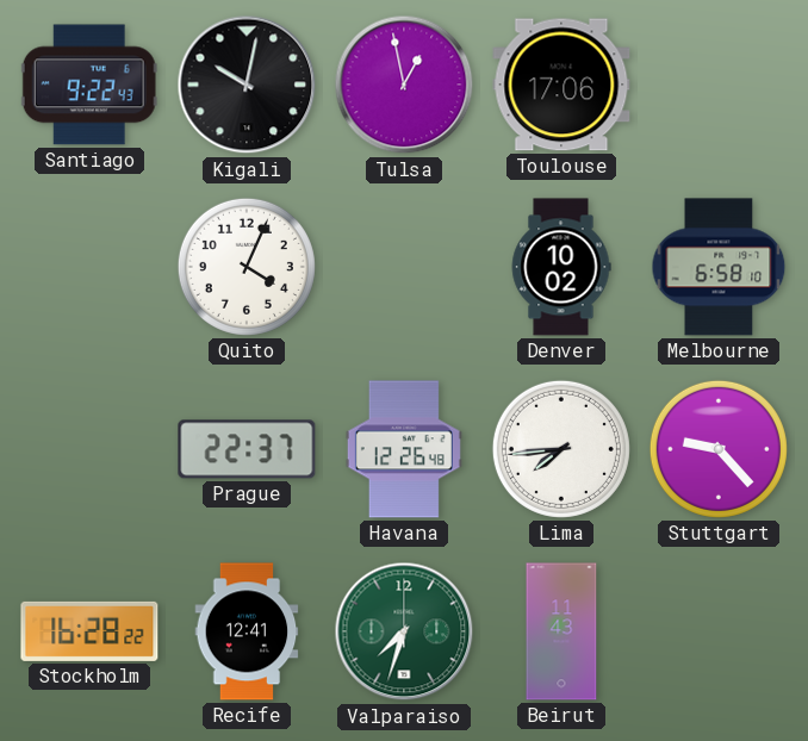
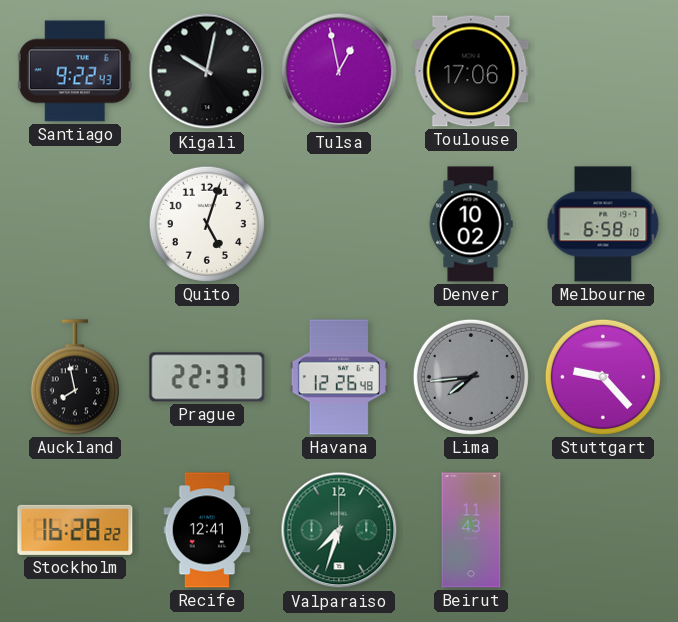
Quito: 4:04 -> 5:03 (207, 224)
Auckland: none -> 7:58 (75, 377)
Lima dial: white -> grey (471, 377)
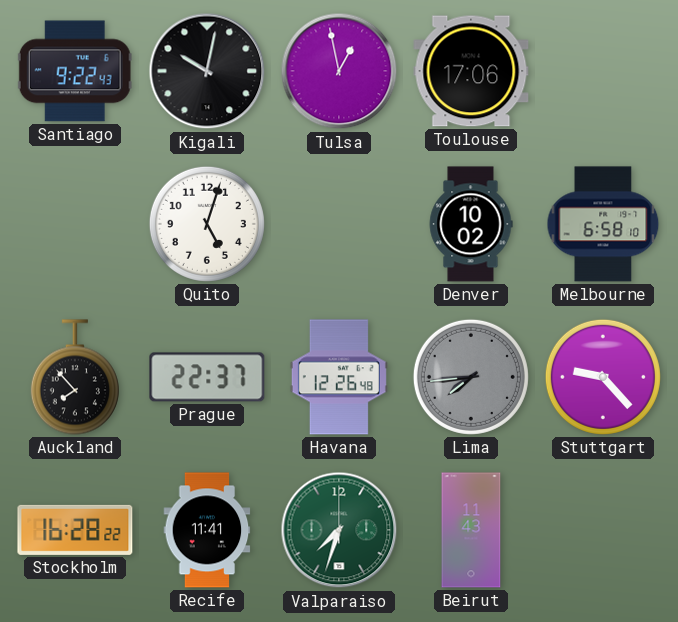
Auckland: 7:58 -> 7:53 (75, 377)
Recife: 12:41 -> 11:41 (207, 530)
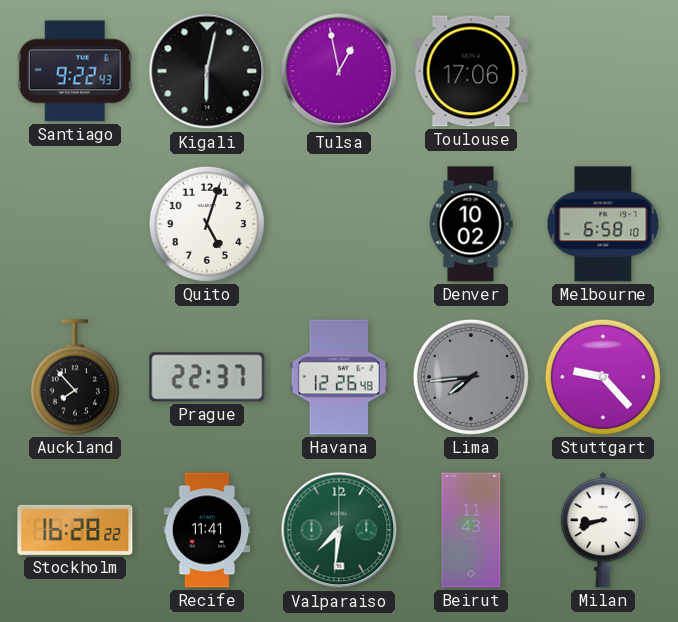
Kigali: 10:02 -> 6:02 (207, 71)
Valparaiso: 7:33 -> 7:31 (339, 530)
Milan: none -> 8:42 (602, 530)
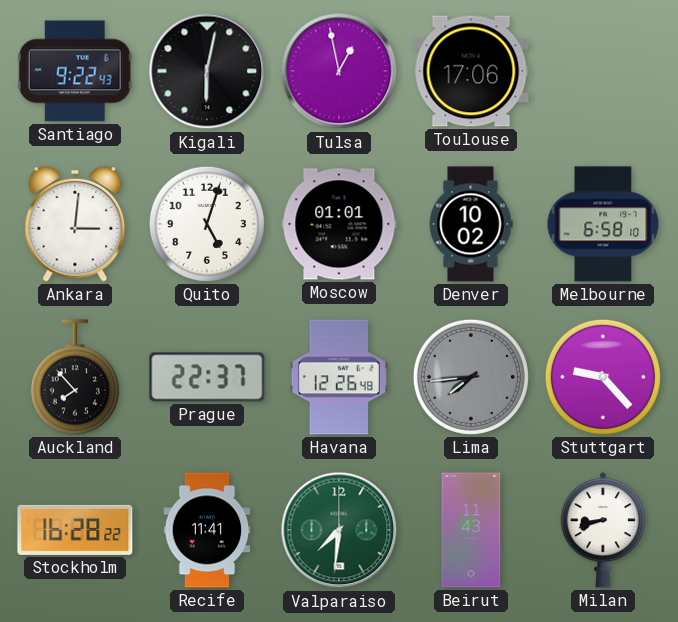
Ankara: none -> 3:01 (75, 224)
Moscow: none -> 01:01 (339, 224)
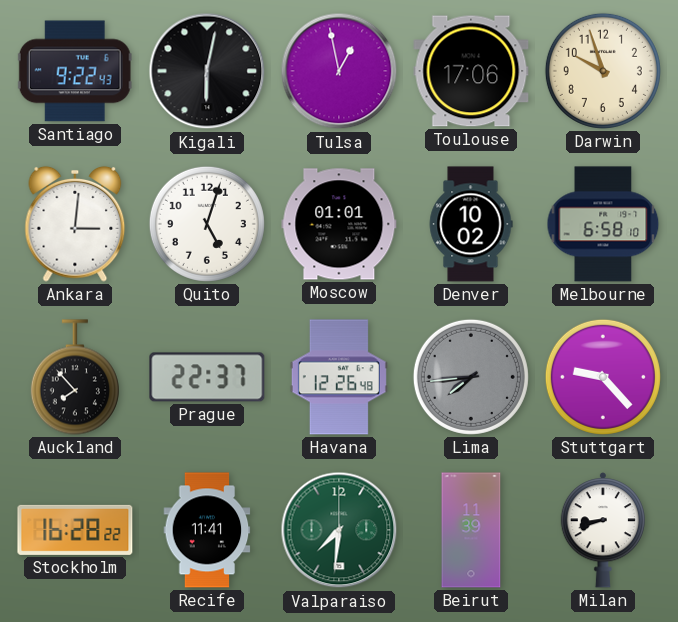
Darwin: none -> 9:57 (603, 71)
Beirut: 11:43 -> 11:39 (471, 530)
